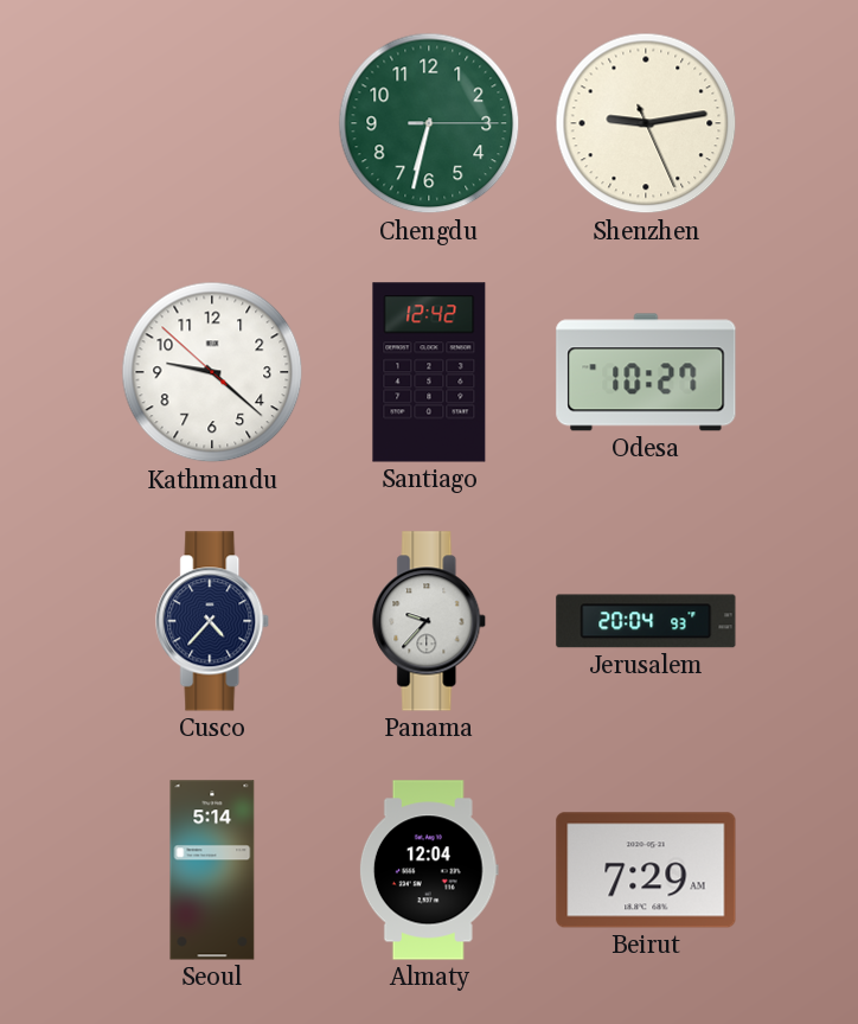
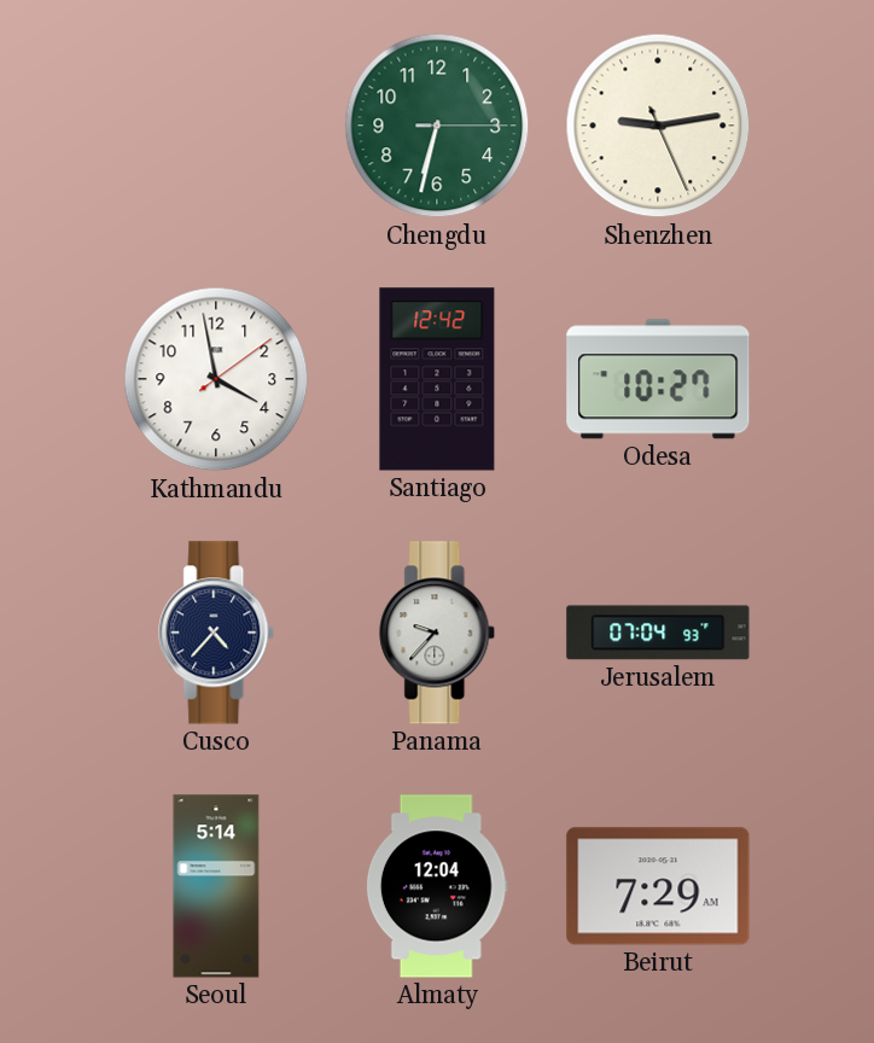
Kathmandu: 9:21 -> 3:58 (216, 379)
Jerusalem: 20:04 -> 07:04 (658, 633)
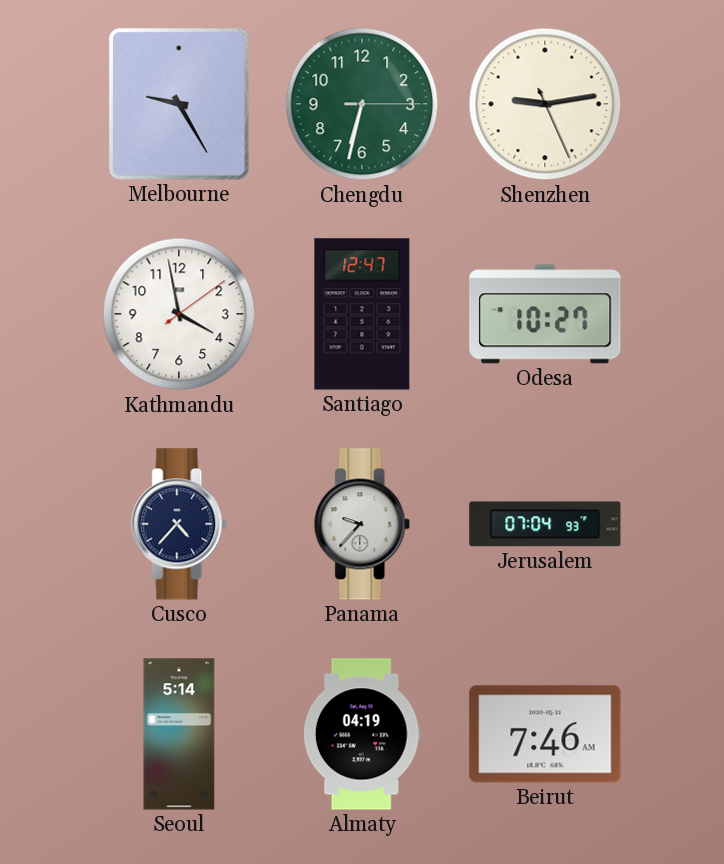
Melbourne: none -> 9:25 (179, 104)
Santiago: 12:42 -> 12:47 (362, 314)
Almaty: 12:04 -> 04:19 (362, 734)
Beirut: 7:29 -> 7:46 (545, 734)
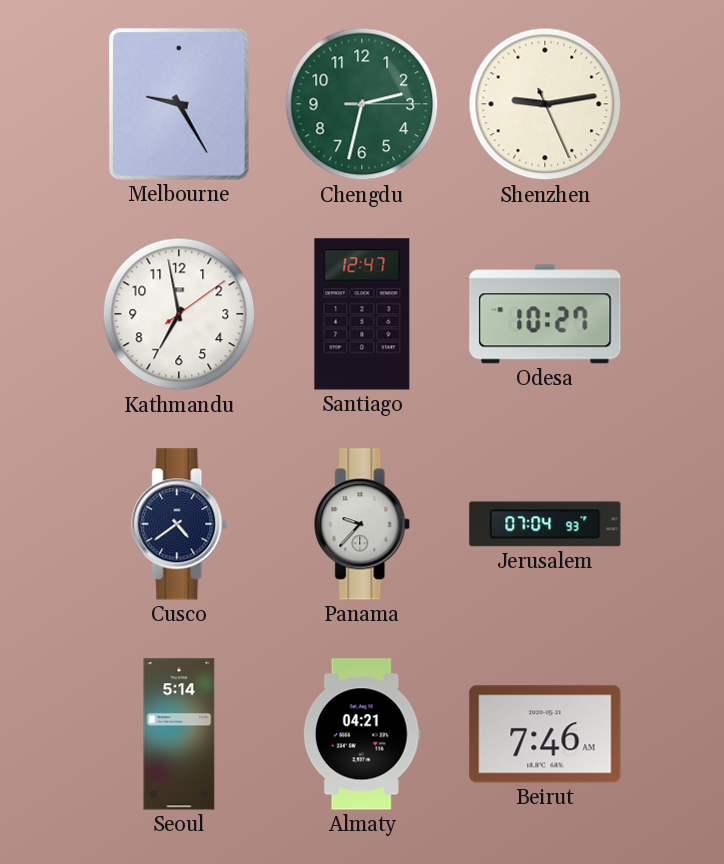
Chengdu: 6:32 -> 2:32 (362, 104)
Kathmandu: 3:58 -> 6:58 (179, 314)
Cusco: 4:37 -> 4:39 (180, 524)
Almaty: 04:19 -> 04:21 (362, 734)
